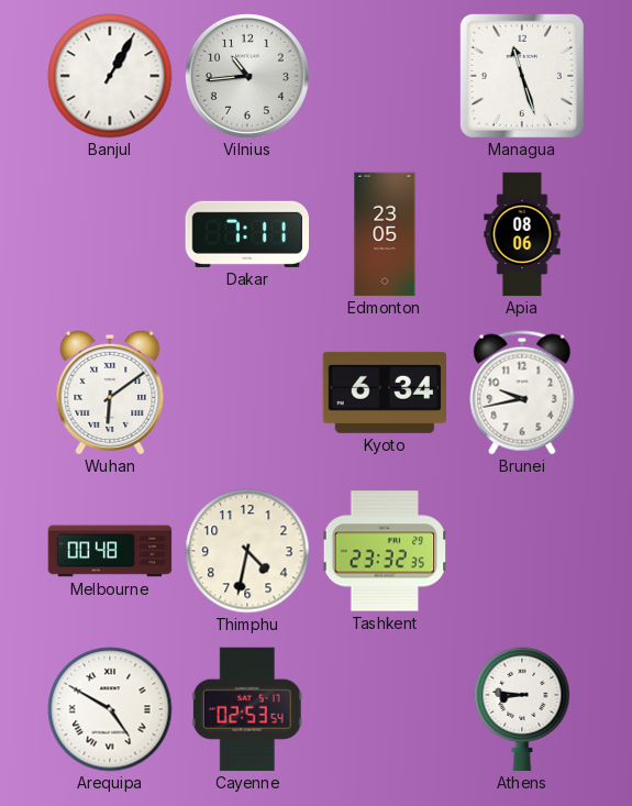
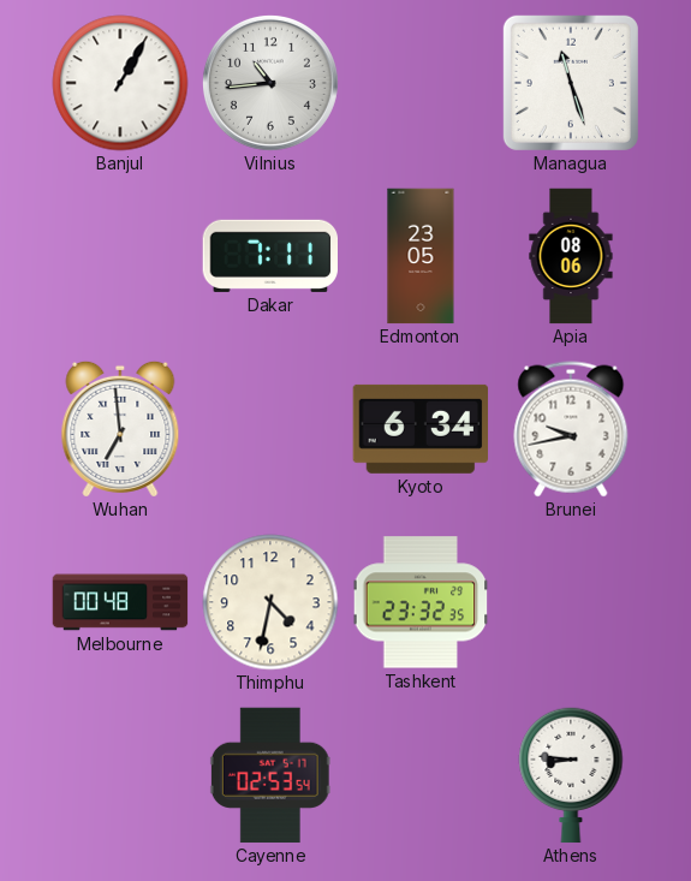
Wuhan: 6:09 -> 6:59 (120, 429)
Arequipa: 4:50 -> none (110, 709)
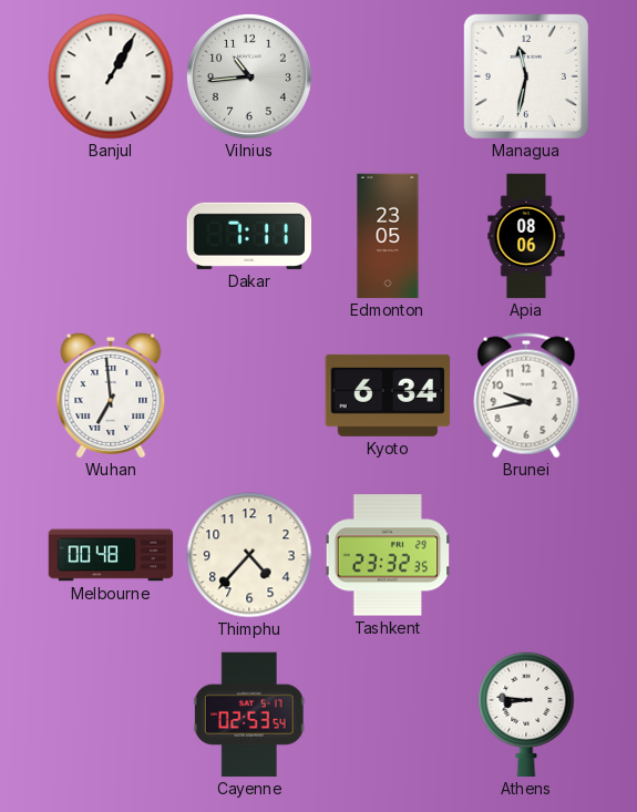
Managua: 11:27 -> 11:32 (526, 76)
Thimphu: 4:32 -> 4:37 (249, 555)
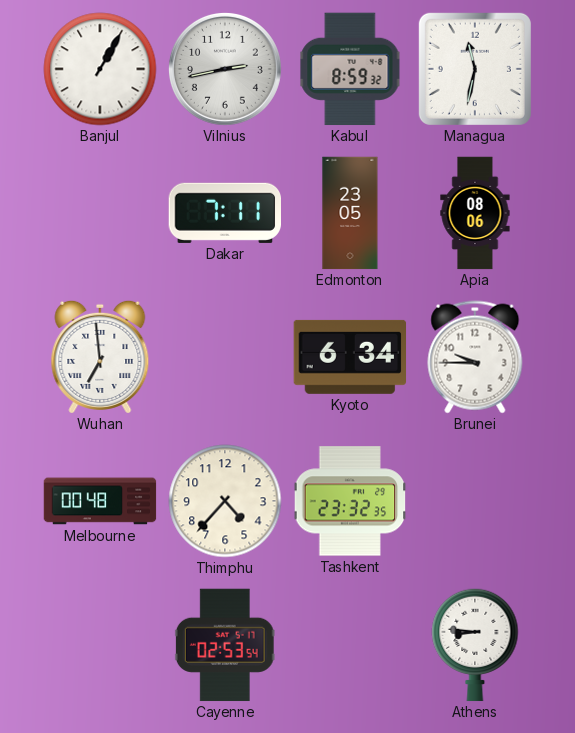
Vilnius: 10:44 -> 2:43 (225, 69)
Kabul: none -> 8:59 (350, 69)
Brunei: 9:43 -> 9:45 (475, 357)
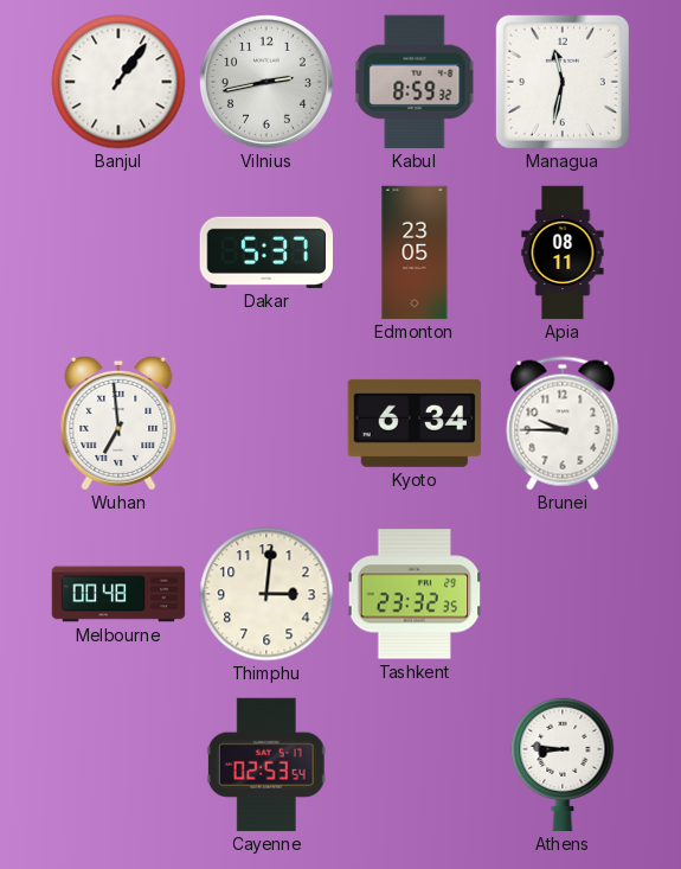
Banjul: 1:05 -> 1:06 (118, 82)
Dakar: 7:11 -> 5:37 (266, 253)
Apia: 08:06 -> 08:11 (563, 253)
Thimphu: 4:37 -> 3:01 (266, 594)
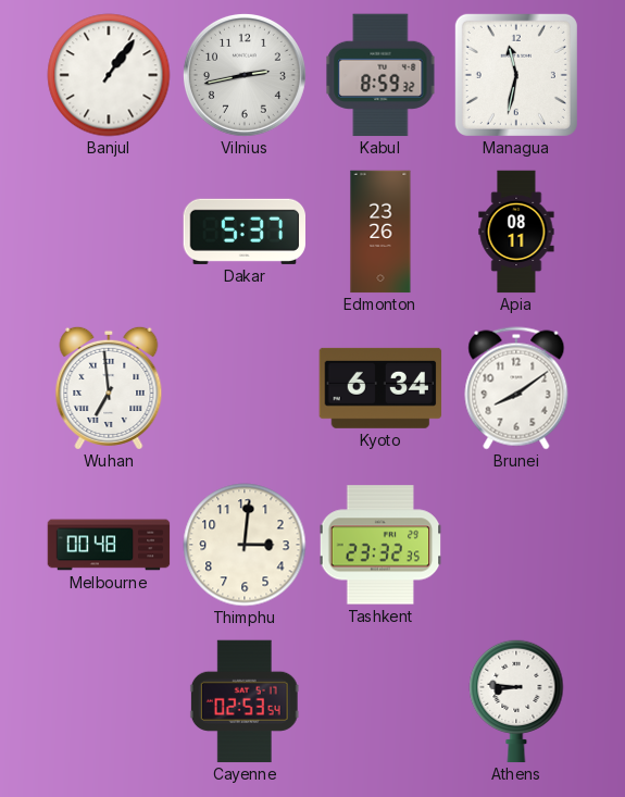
Edmonton: 23:05 -> 23:26 (380, 232)
Brunei: 9:45 -> 8:09 (516, 388)
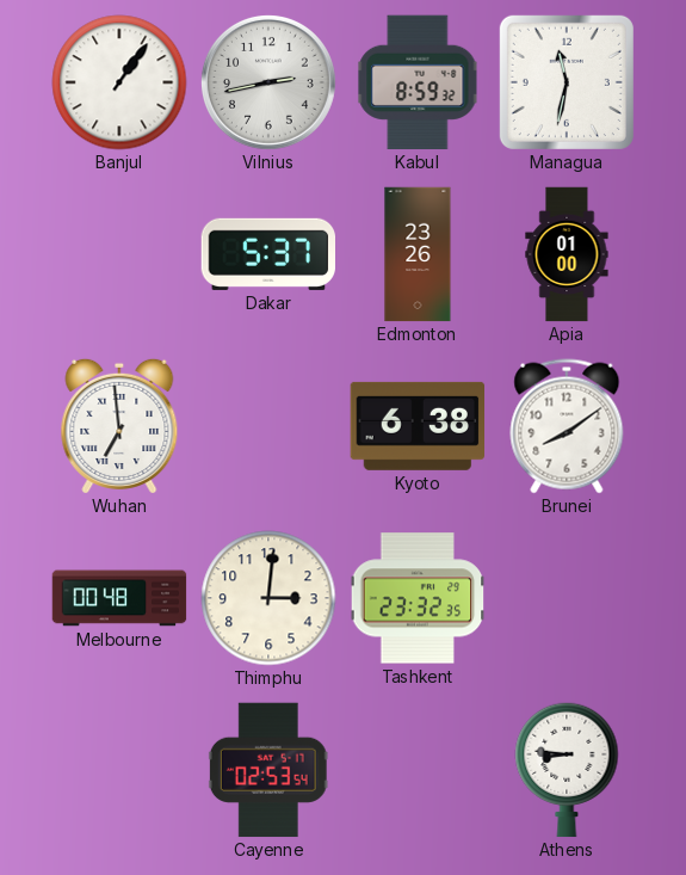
Apia: 08:11 -> 01:00 (567, 254)
Kyoto: 6:34 -> 6:38 (418, 426)
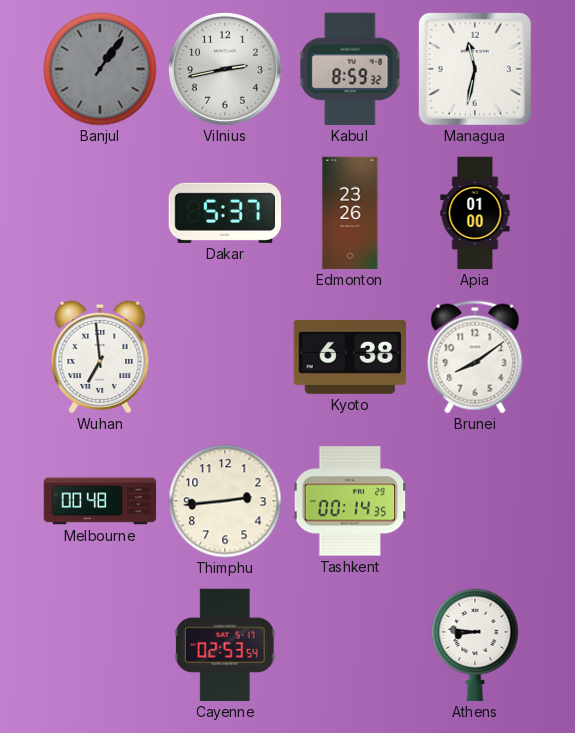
Banjul dial: white -> grey (100, 69)
Thimphu: 3:01 -> 2:44 (225, 501)
Tashkent: 23:32 -> 00:14 (350, 501)
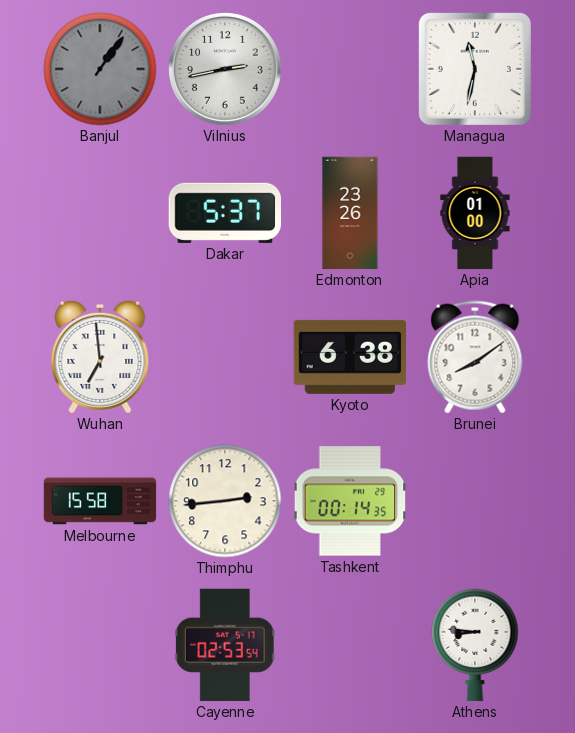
Kabul: 8:59 -> none (350, 69)
Melbourne: 00:48 -> 15:58 (100, 501)
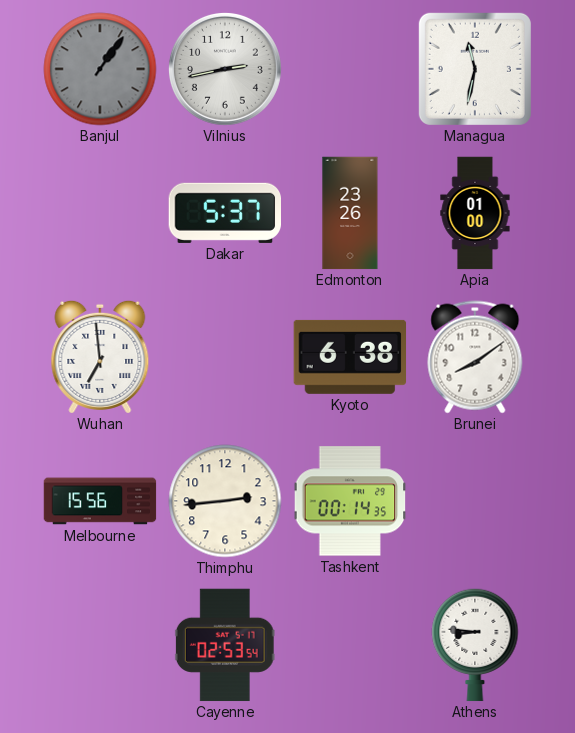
Melbourne: 15:58 -> 15:56 (100, 501)
